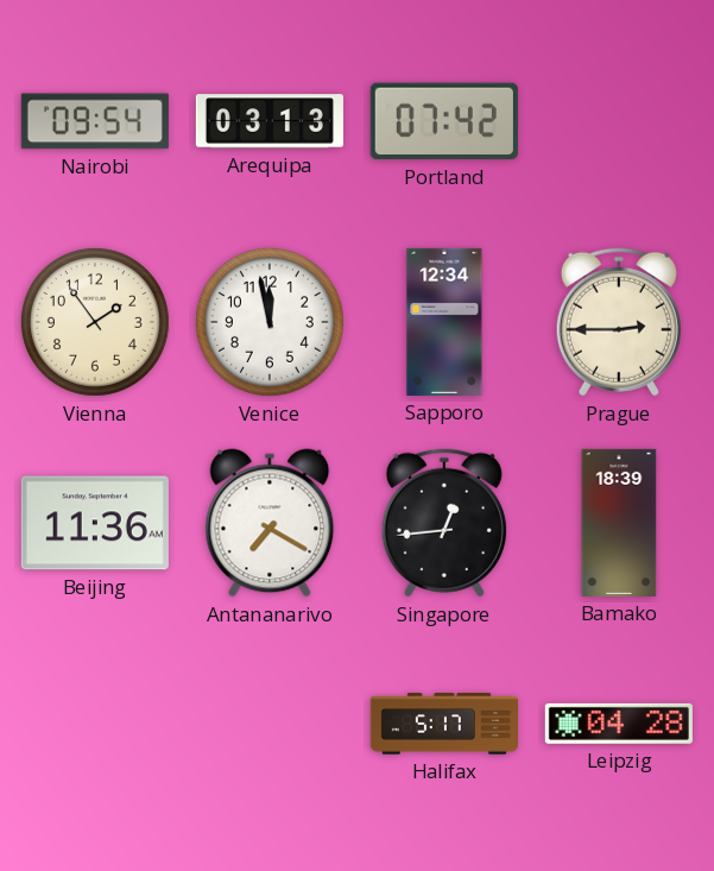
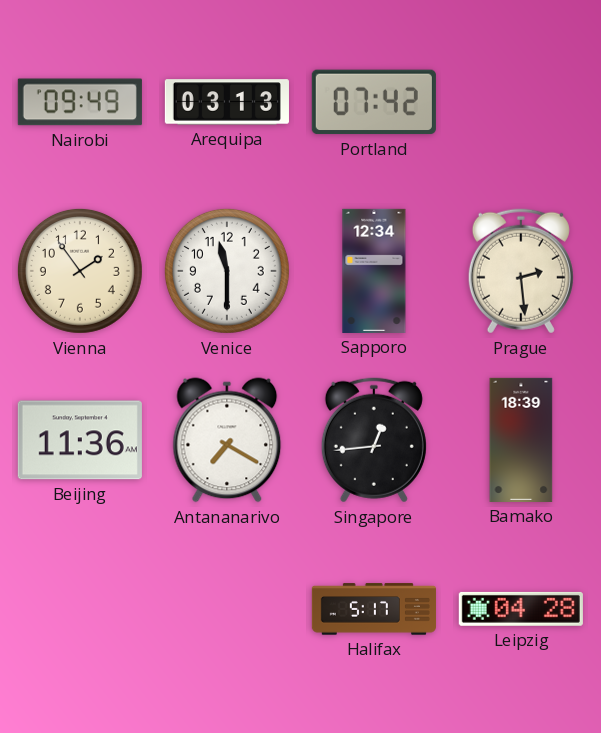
Nairobi: 09:54 -> 09:49 (80, 102)
Venice: 11:58 -> 11:30 (227, 271)
Prague: 2:45 -> 2:29 (521, 271)
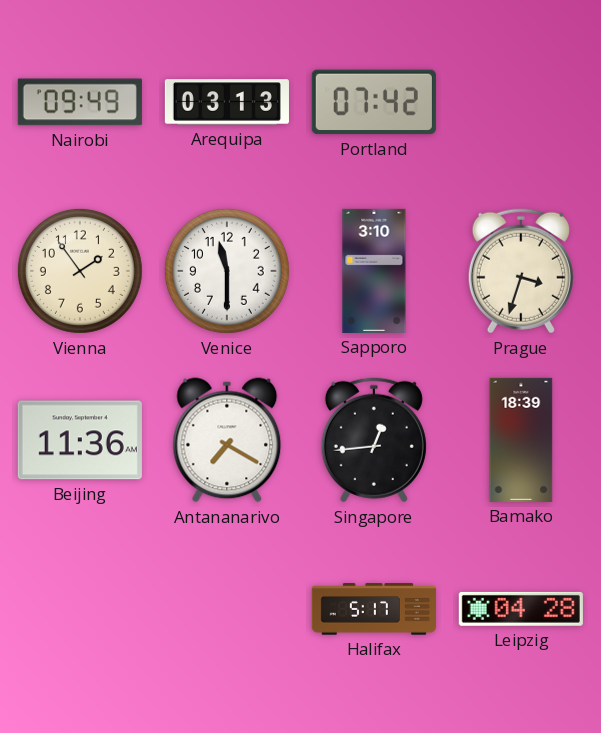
Sapporo: 12:34 -> 3:10 (374, 271)
Prague: 2:29 -> 3:33 (521, 271)
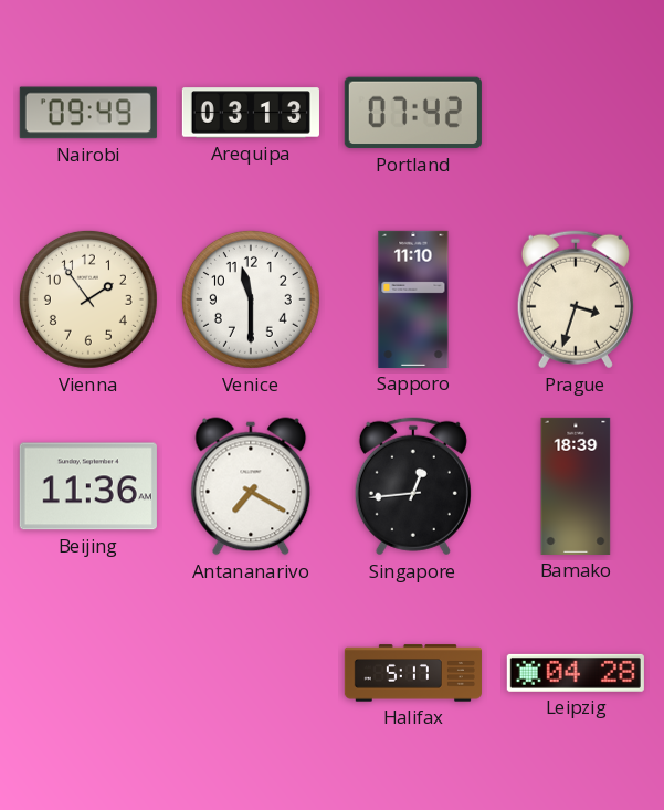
Sapporo: 3:10 -> 11:10 (413, 299)
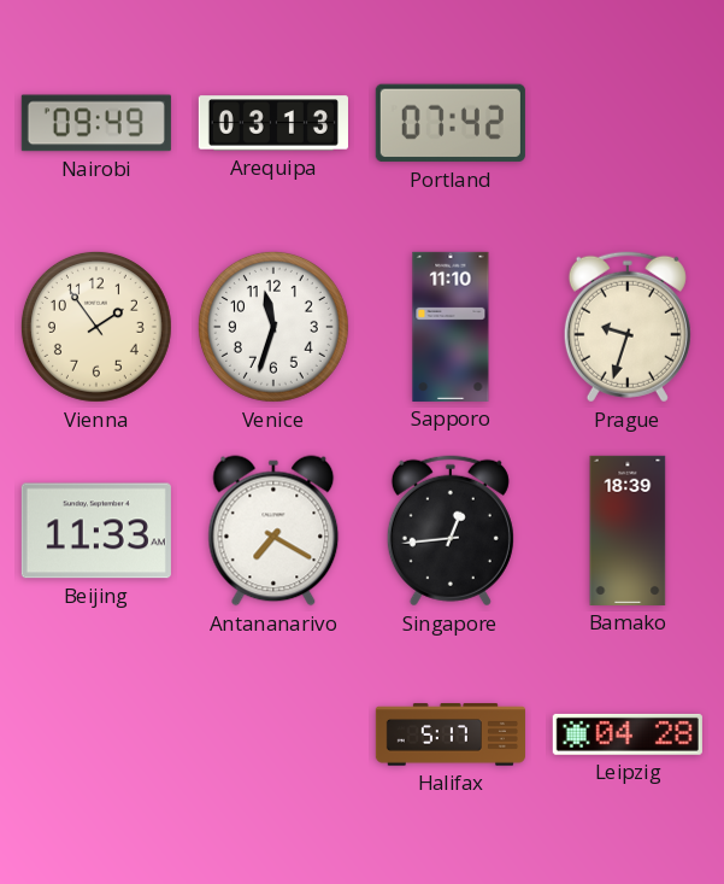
Venice: 11:30 -> 11:33 (273, 327)
Prague: 3:33 -> 9:33 (628, 327)
Beijing: 11:36 -> 11:33 (96, 531)
